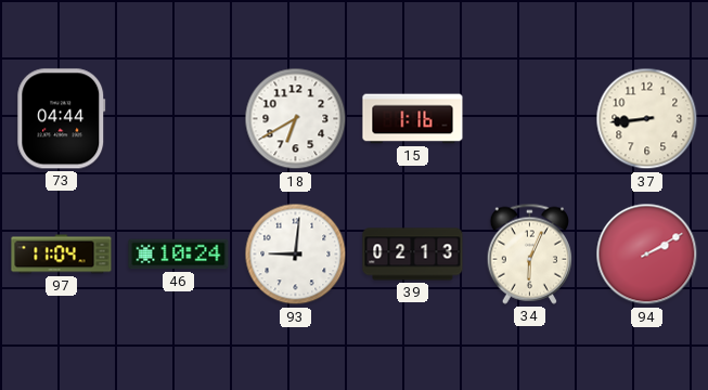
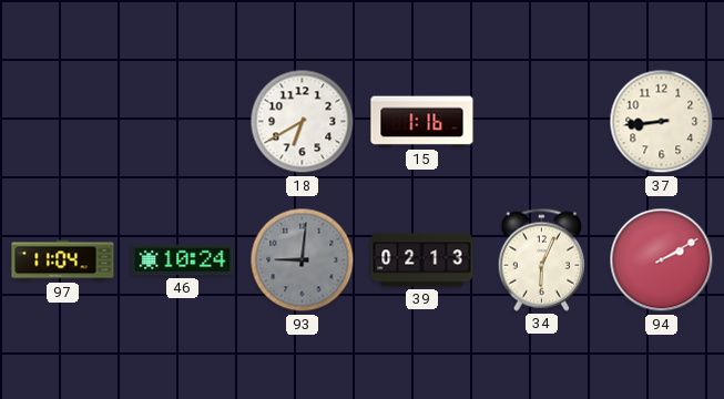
73: 04:44 -> none (62, 119)
93 dial: white -> grey (303, 260)
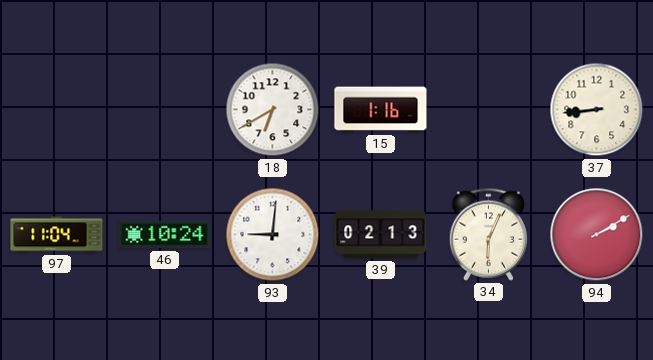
93 dial: grey -> white (273, 235)
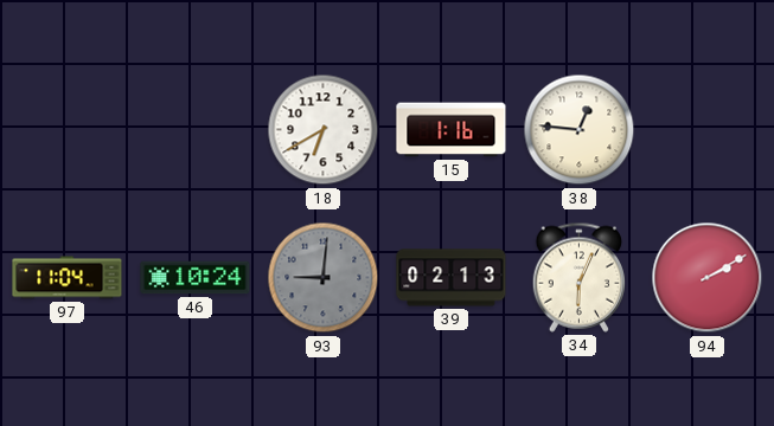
38: none -> 12:46 (580, 130)
37: 8:44 -> none (597, 110)
93 dial: white -> grey (324, 278)
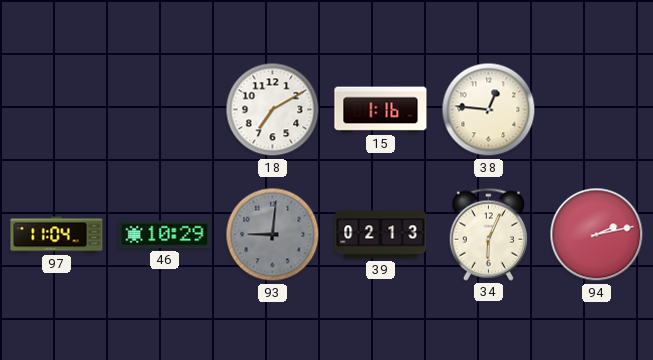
18: 6:40 -> 7:10 (273, 110)
46: 10:24 -> 10:29 (165, 235)
94: 2:10 -> 2:13 (597, 235)
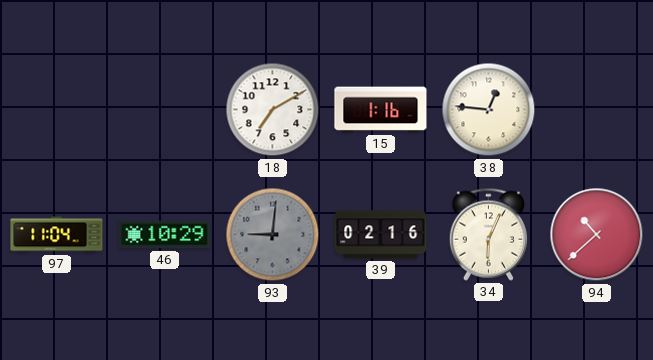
39: 02:13 -> 02:16 (381, 235)
94: 2:13 -> 10:38 (597, 235)
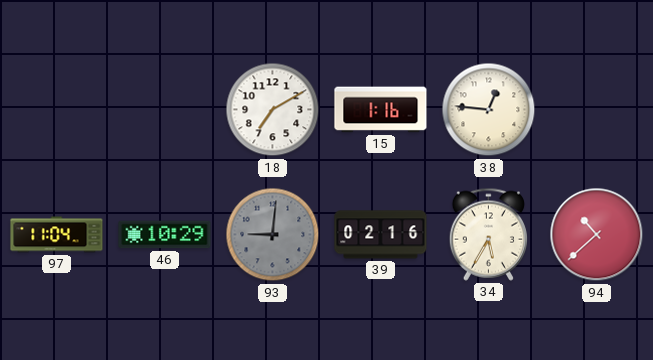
34: 6:04 -> 5:35 (488, 234)
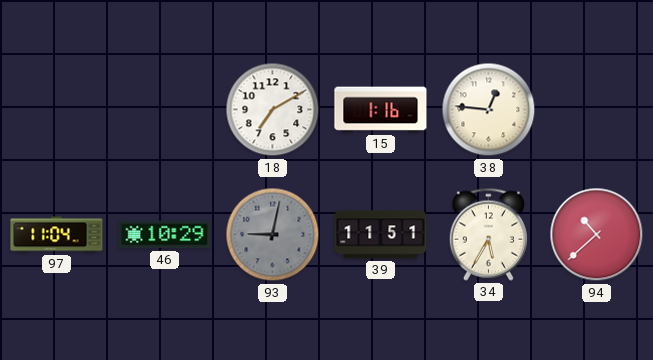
93: 9:01 -> 9:02 (273, 235)
39: 02:16 -> 11:51 (381, 235)
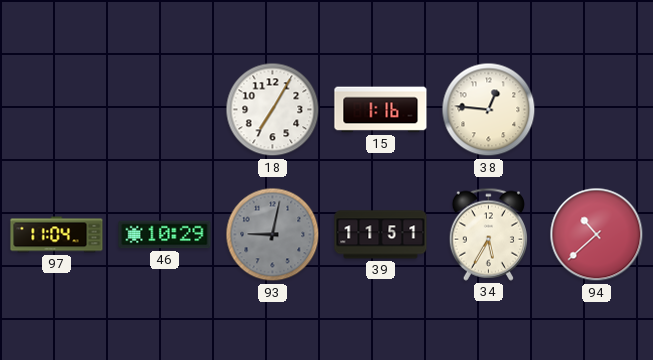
18: 7:10 -> 7:05 (273, 110)
